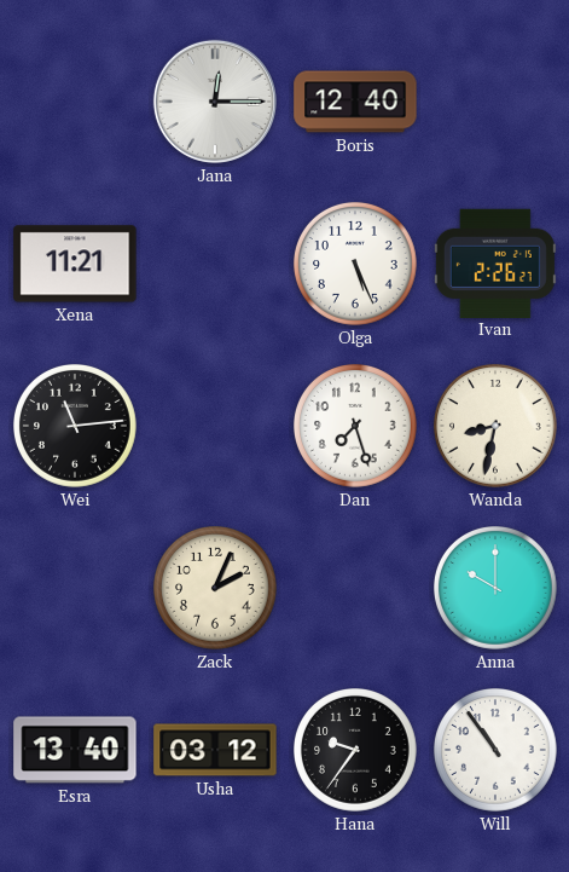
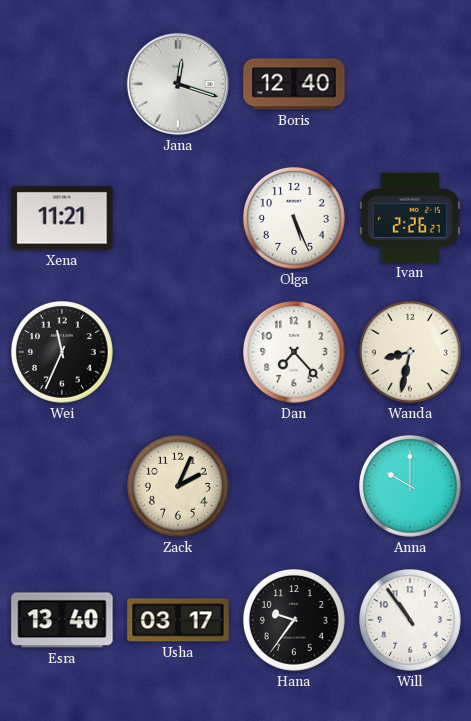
Jana: 12:15 -> 12:18 (178, 84)
Wei: 11:14 -> 11:34 (63, 353)
Dan: 7:27 -> 7:23 (295, 353)
Usha: 03:12 -> 03:17 (178, 620)
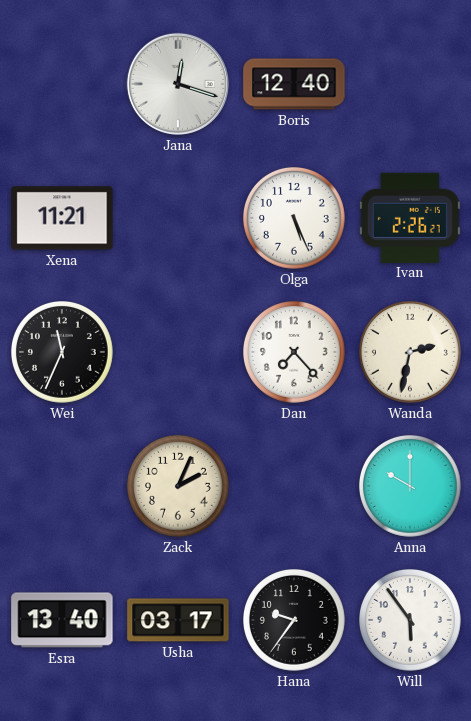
Wanda: 8:32 -> 2:32 (411, 353)
Will: 10:54 -> 5:54 (411, 621)
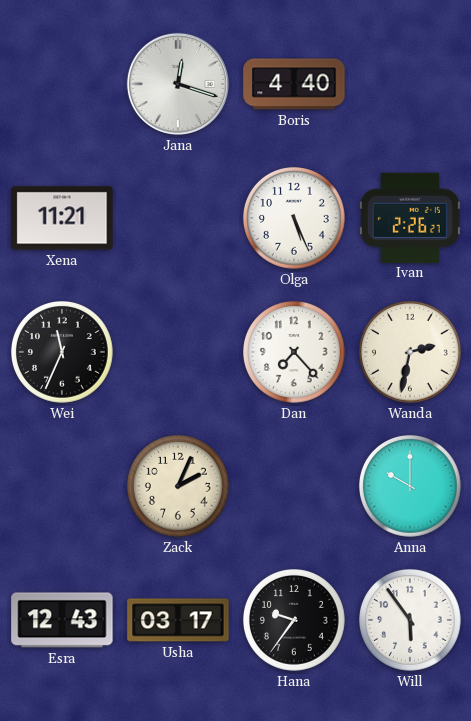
Boris: 12:40 -> 4:40 (294, 84)
Esra: 13:40 -> 12:43 (62, 620)
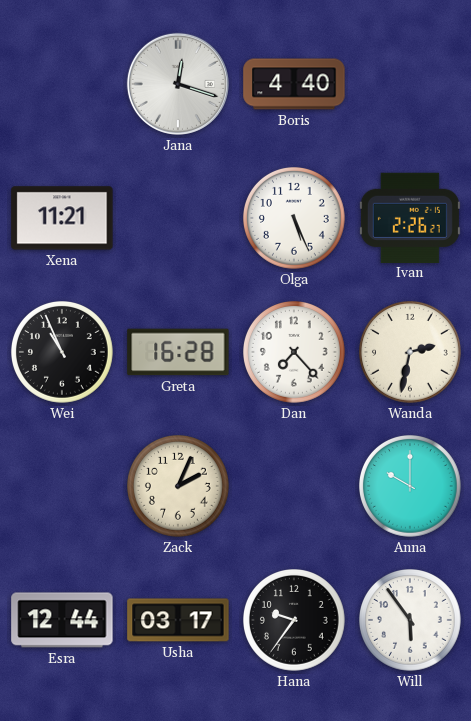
Wei: 11:34 -> 10:56 (63, 353)
Greta: none -> 16:28 (178, 352)
Esra: 12:43 -> 12:44 (62, 620)
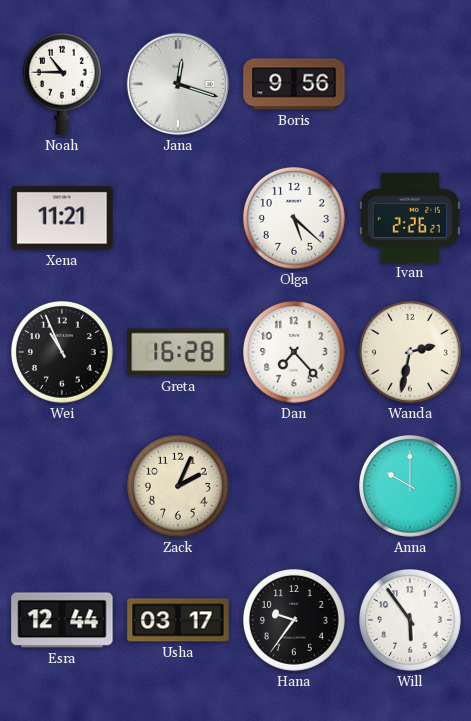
Noah: none -> 10:45 (62, 84)
Boris: 4:40 -> 9:56 (294, 84)
Olga: 5:26 -> 5:22 (295, 219)
